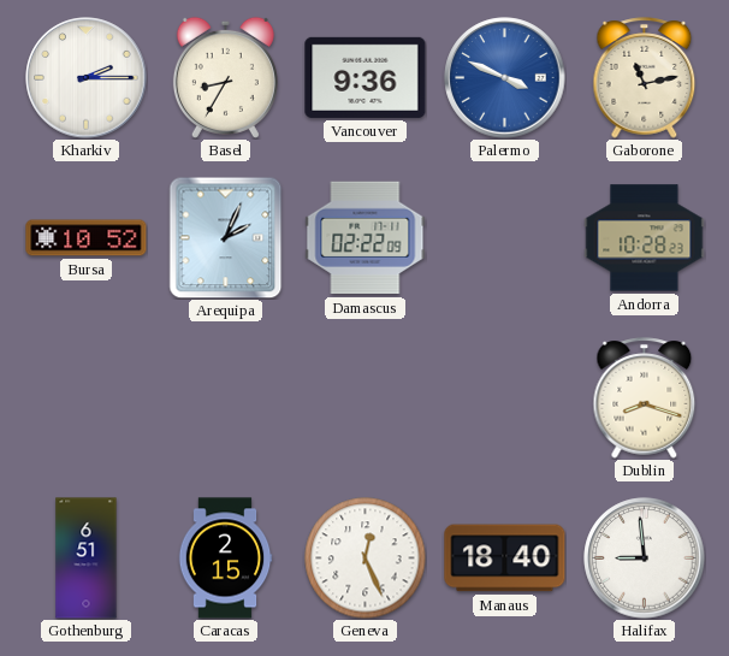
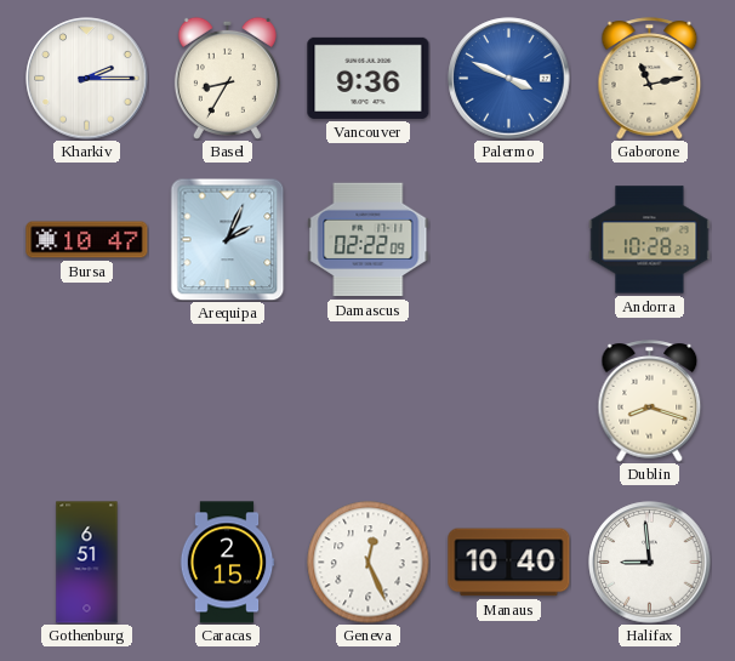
Bursa: 10:52 -> 10:47 (87, 240)
Manaus: 18:40 -> 10:40 (509, 563)
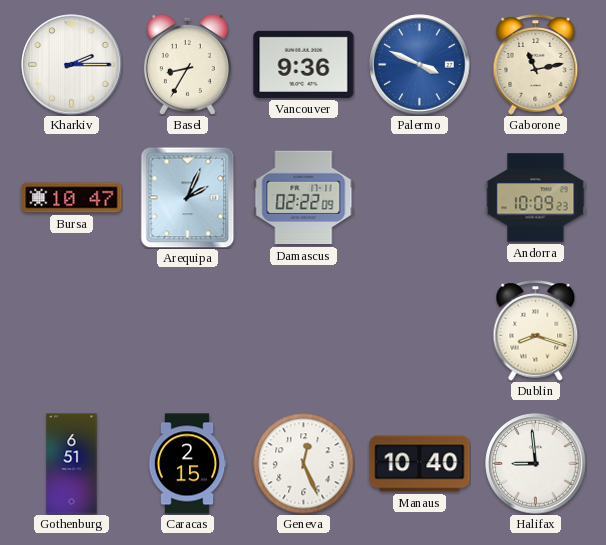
Andorra: 10:28 -> 10:09 (536, 198)
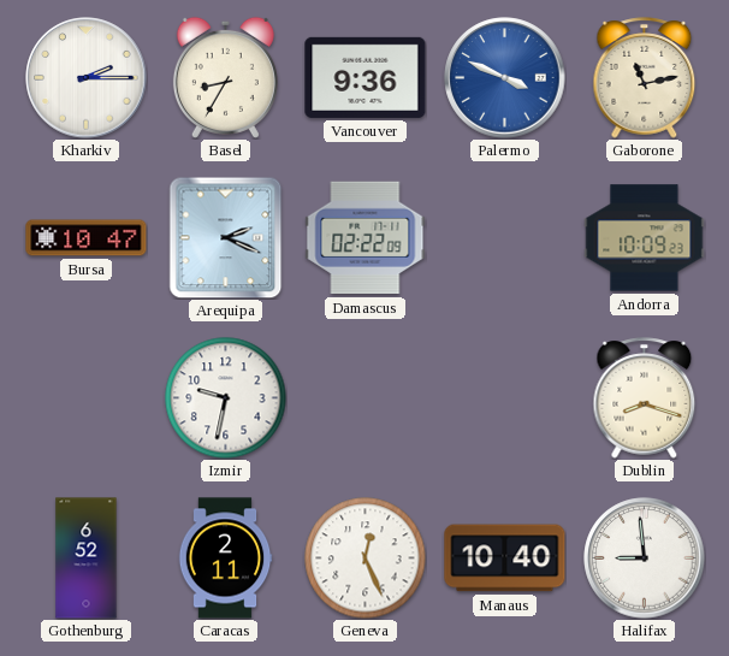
Arequipa: 2:04 -> 2:19 (226, 237)
Izmir: none -> 9:32 (226, 398)
Gothenburg: 6:51 -> 6:52 (87, 559)
Caracas: 2:15 -> 2:11 (225, 559)
